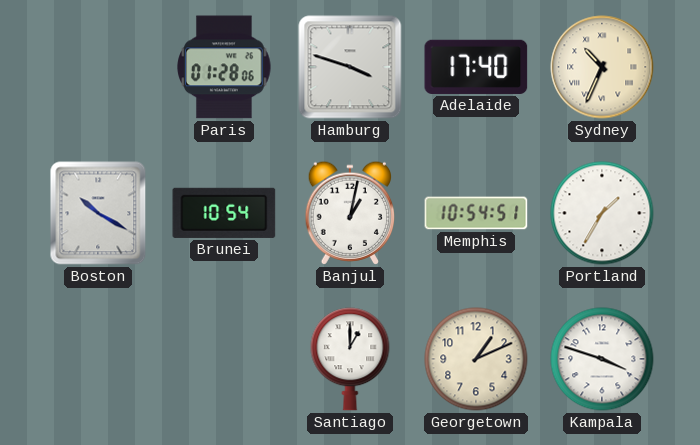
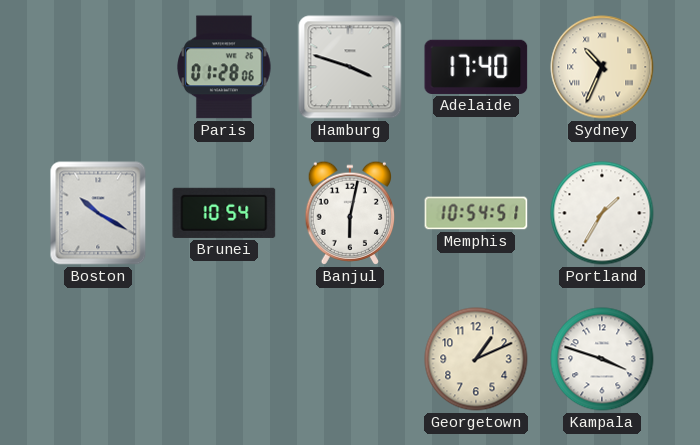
Banjul: 1:02 -> 6:02 (349, 213)
Santiago: 1:00 -> none (350, 359)
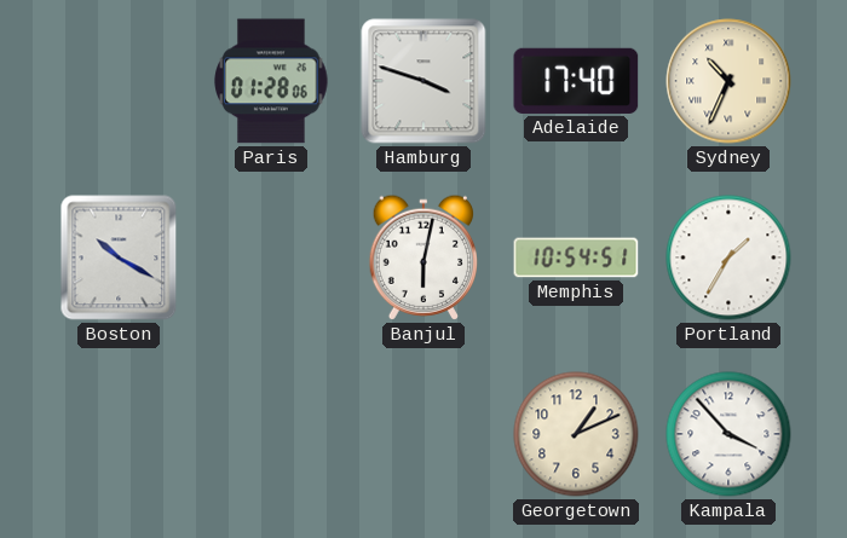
Brunei: 10:54 -> none (224, 213)
Kampala: 3:48 -> 3:53 (728, 434)
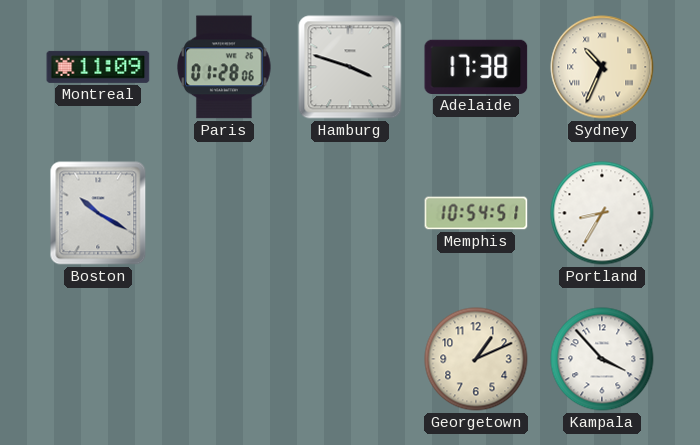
Montreal: none -> 11:09 (98, 67)
Adelaide: 17:40 -> 17:38 (476, 67)
Banjul: 6:02 -> none (422, 258)
Portland: 1:35 -> 8:35 (602, 213)
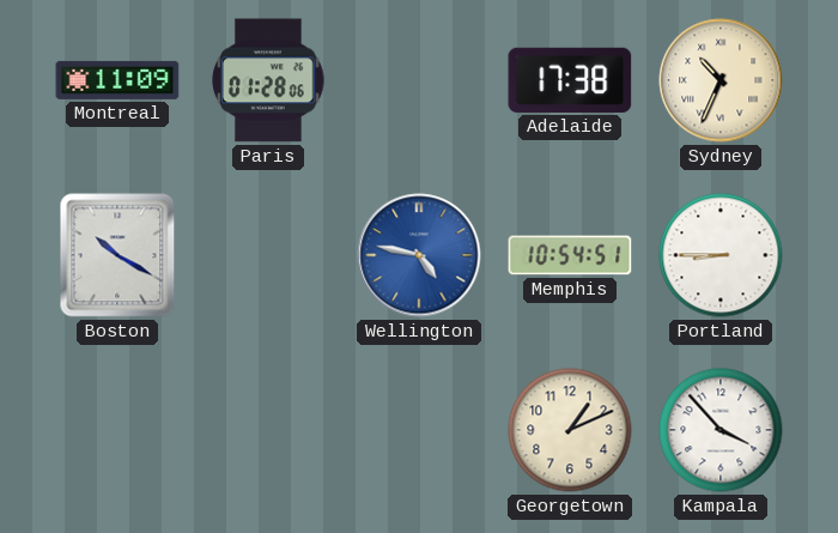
Hamburg: 3:48 -> none (350, 67)
Wellington: none -> 4:47 (419, 255)
Portland: 8:35 -> 8:45 (721, 255)
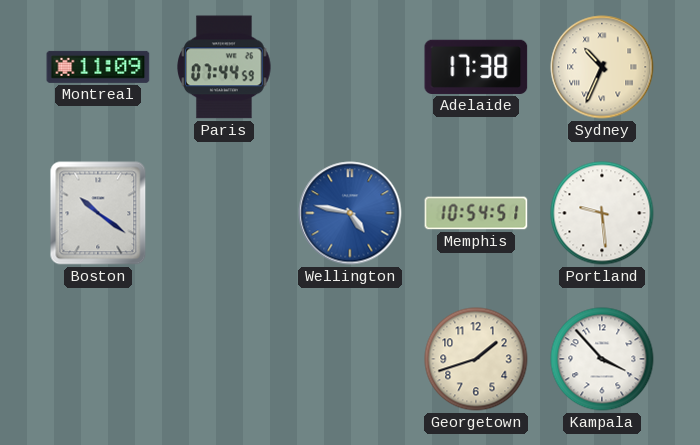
Paris: 01:28 -> 07:44 (224, 67)
Boston: 10:20 -> 10:21 (98, 213)
Portland: 8:45 -> 9:29 (602, 213)
Georgetown: 1:11 -> 1:42 (476, 359)
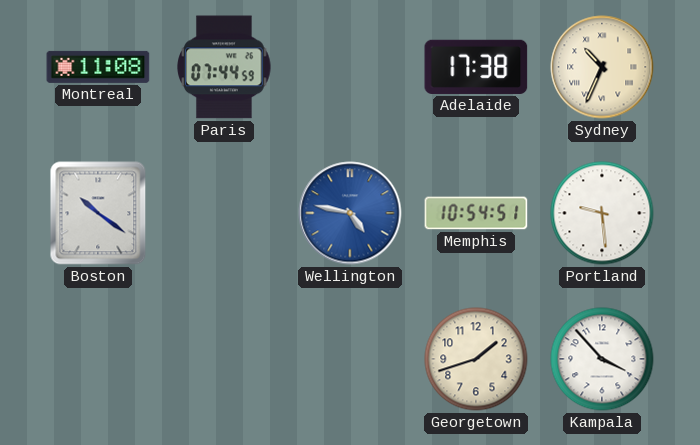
Montreal: 11:09 -> 11:08 (98, 67)
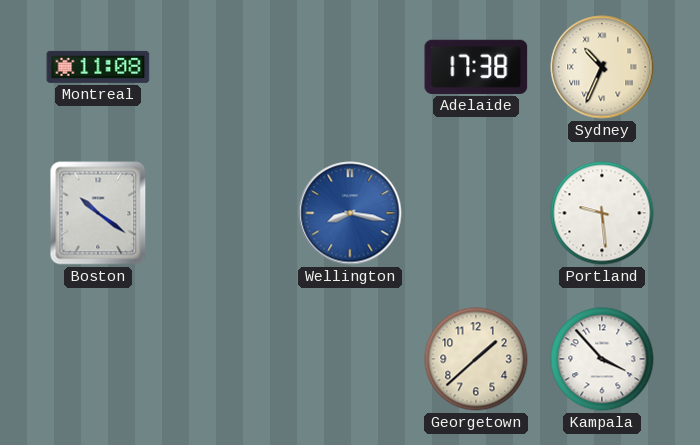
Paris: 07:44 -> none (224, 67)
Wellington: 4:47 -> 8:17 (350, 213)
Memphis: 10:54 -> none (476, 213)
Georgetown: 1:42 -> 1:38 (476, 359)
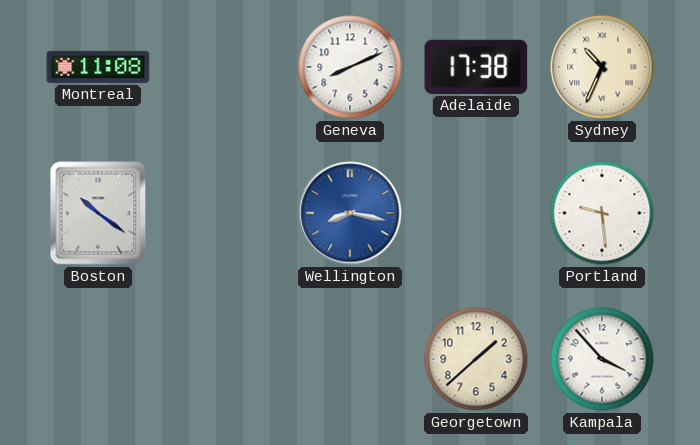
Geneva: none -> 8:11 (350, 67)
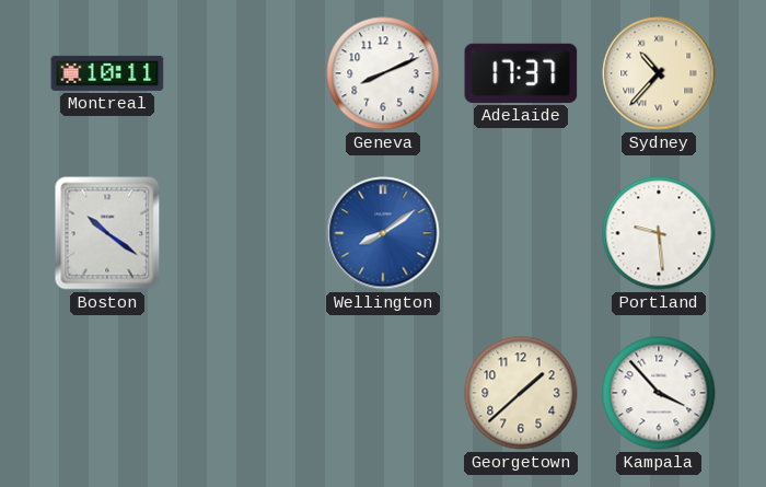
Montreal: 11:08 -> 10:11 (107, 73)
Adelaide: 17:38 -> 17:37 (521, 73)
Sydney: 10:34 -> 10:37 (659, 73)
Wellington: 8:17 -> 8:09 (383, 233)
